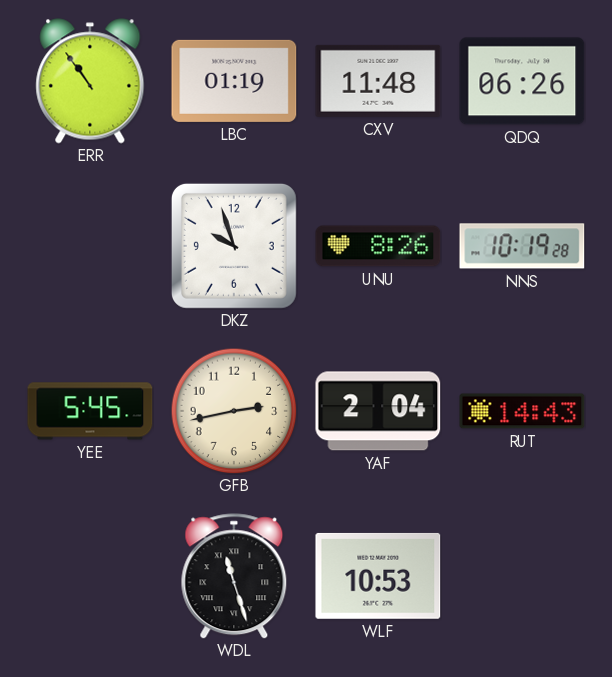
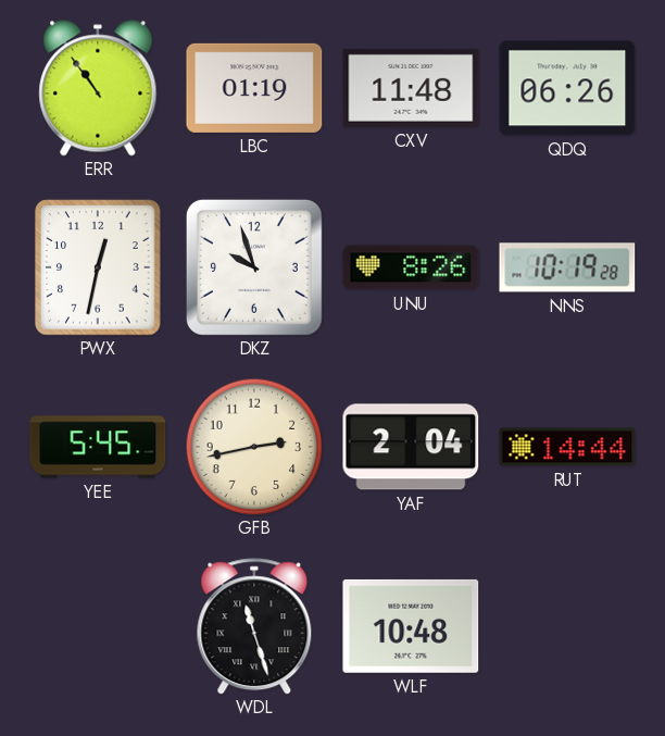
PWX: none -> 12:32 (98, 267)
RUT: 14:43 -> 14:44 (567, 447)
WLF: 10:53 -> 10:48 (411, 626)
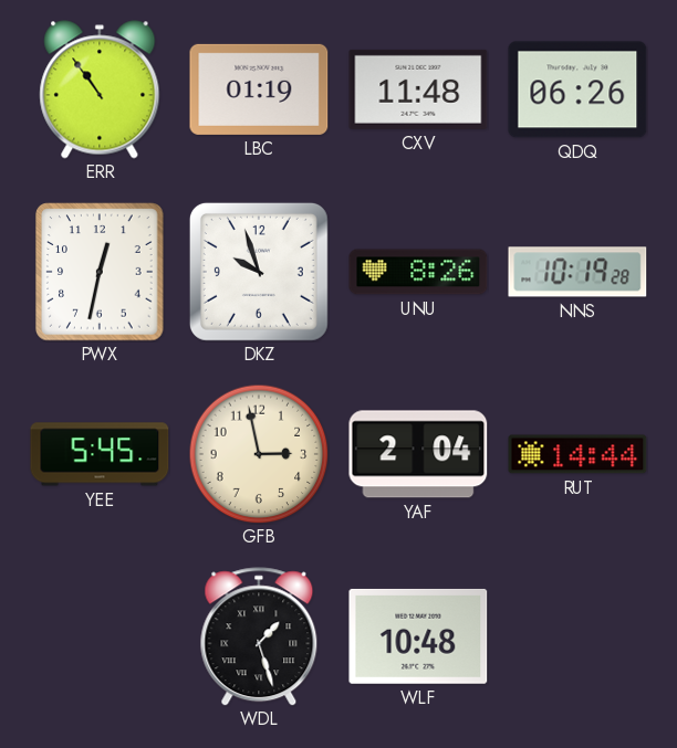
GFB: 2:43 -> 2:58 (259, 454)
WDL: 11:27 -> 1:27 (259, 636)
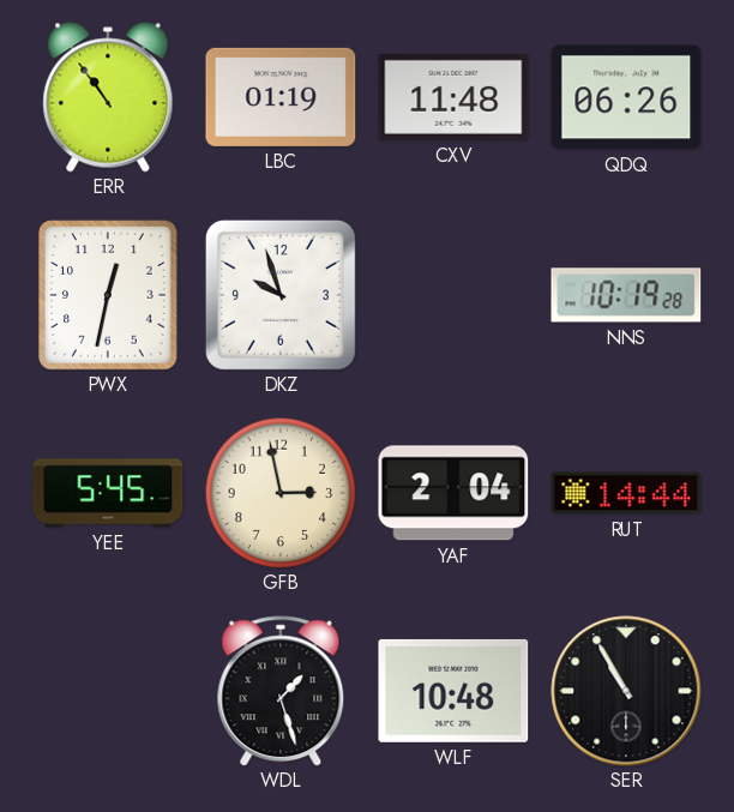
UNU: 8:26 -> none (418, 272)
SER: none -> 10:55 (626, 691)
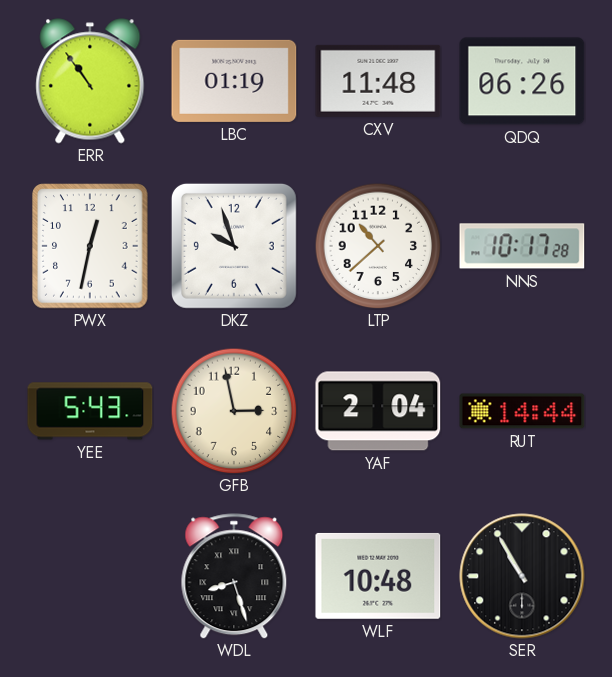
LTP: none -> 10:38 (378, 246)
NNS: 10:19 -> 10:17 (522, 246)
YEE: 5:45 -> 5:43 (90, 411)
WDL: 1:27 -> 8:27 (234, 576)
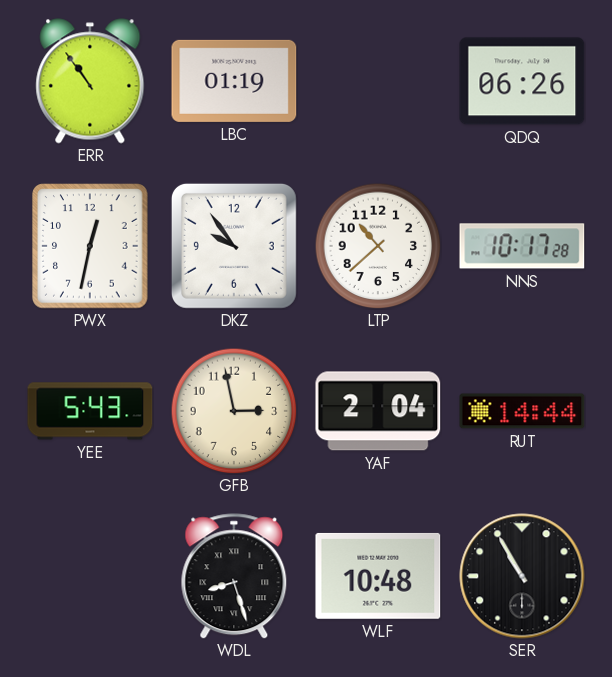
CXV: 11:48 -> none (378, 81)
DKZ: 9:57 -> 9:54 (234, 246)
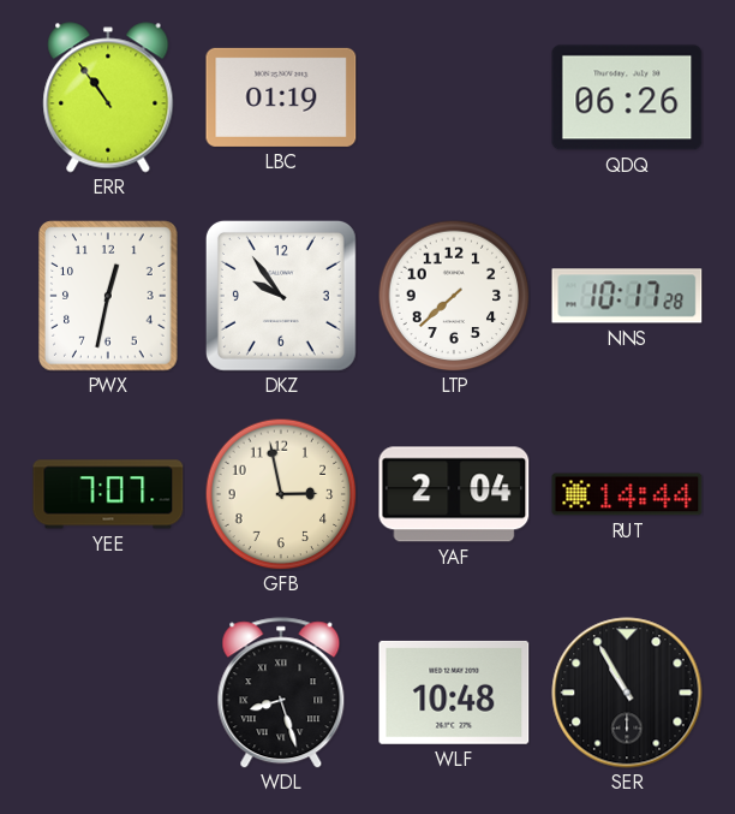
LTP: 10:38 -> 7:38 (454, 296)
YEE: 5:43 -> 7:07 (108, 494)
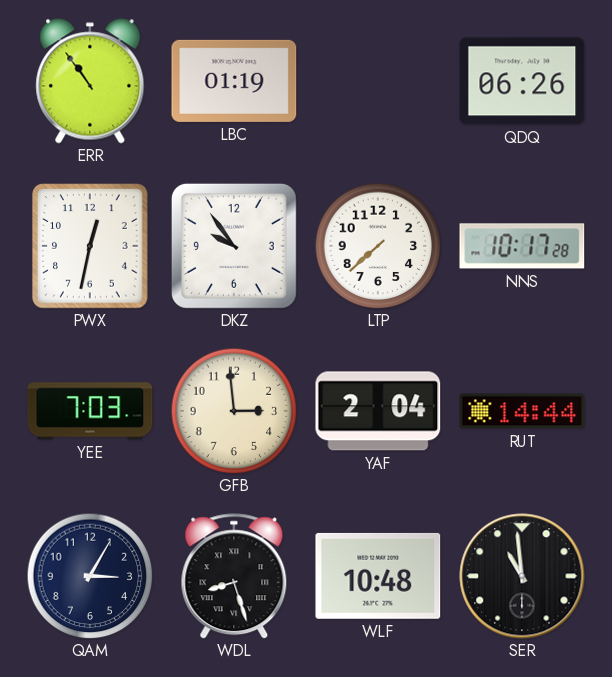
YEE: 7:07 -> 7:03 (90, 411)
GFB: 2:58 -> 2:59 (234, 411)
QAM: none -> 3:05 (90, 576)
SER: 10:55 -> 10:59 (522, 576)
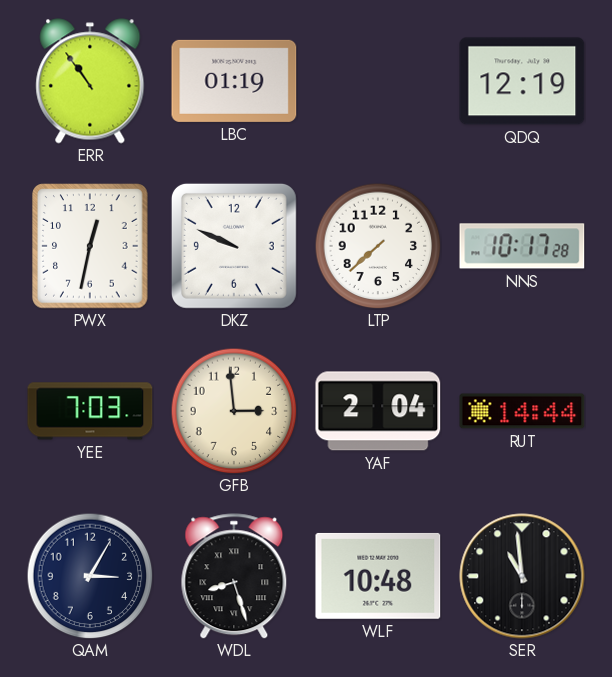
QDQ: 06:26 -> 12:19 (522, 81)
DKZ: 9:54 -> 9:49 (234, 246)
